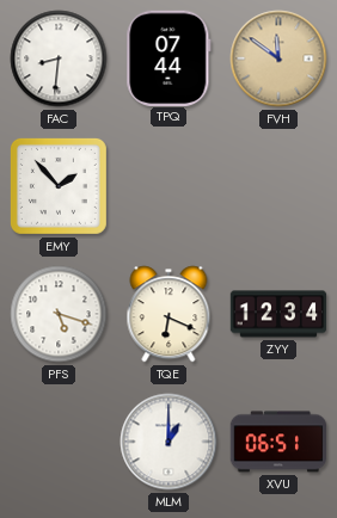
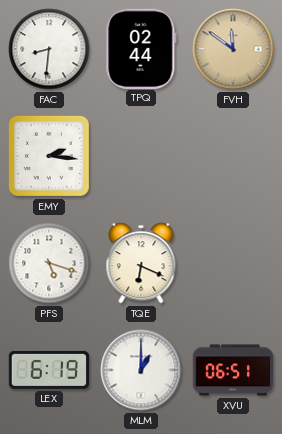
TPQ: 07:44 -> 02:44 (141, 48)
EMY: 1:53 -> 2:16 (49, 156)
ZYY: 12:34 -> none (278, 314)
LEX: none -> 6:19 (49, 370)
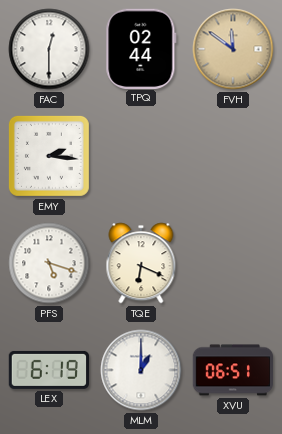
FAC: 8:31 -> 12:30 (49, 49)
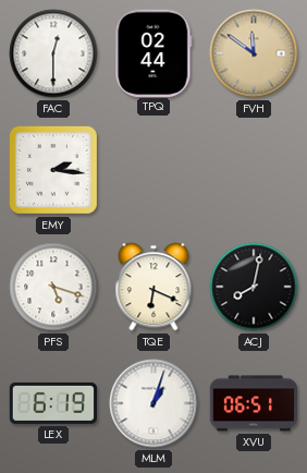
ACJ: none -> 8:02 (254, 287)
MLM: 1:00 -> 1:03 (153, 403)
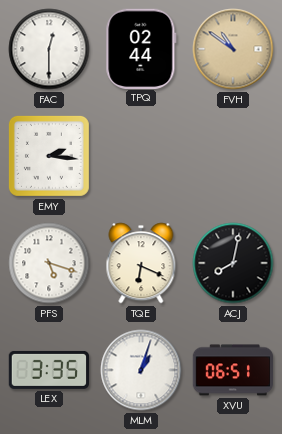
FVH: 11:51 -> 10:51 (233, 49)
LEX: 6:19 -> 3:35 (49, 370)
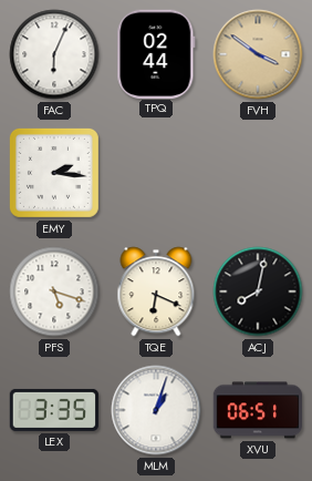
FAC: 12:30 -> 6:04 (54, 54)
FVH: 10:51 -> 3:51 (258, 54)
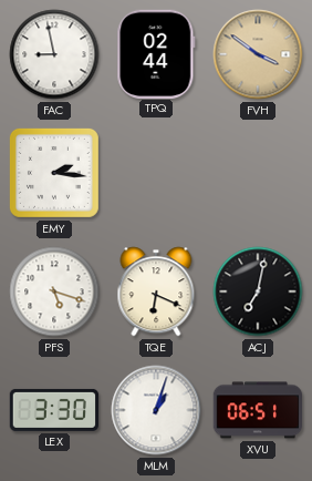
FAC: 6:04 -> 8:58 (54, 54)
ACJ: 8:02 -> 7:02 (258, 291)
LEX: 3:35 -> 3:30 (54, 410)
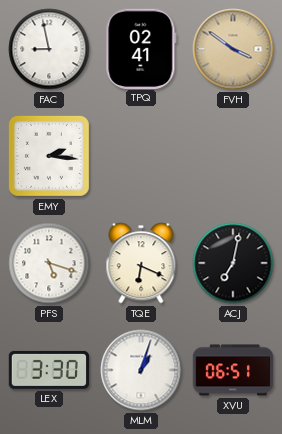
TPQ: 02:44 -> 02:41 (141, 48)
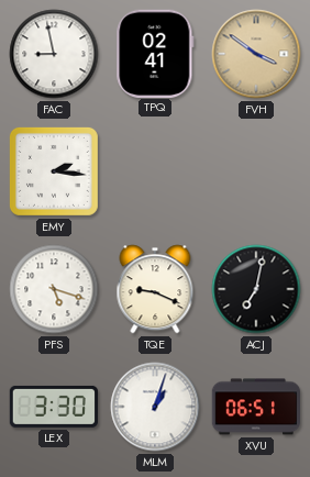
TQE: 6:19 -> 9:19 (155, 289)
